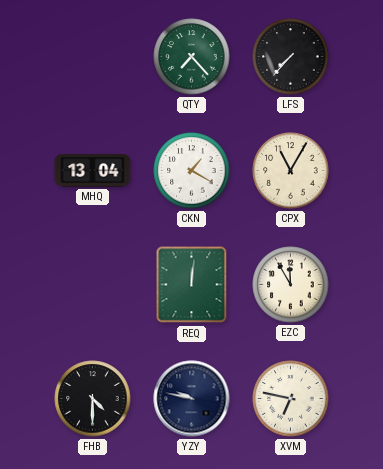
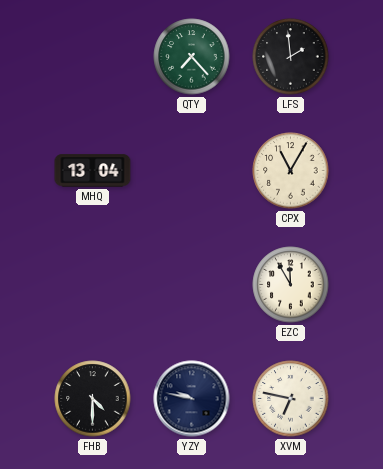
LFS: 7:37 -> 1:59 (291, 57)
CKN: 1:20 -> none (192, 171)
REQ: 12:01 -> none (192, 285)
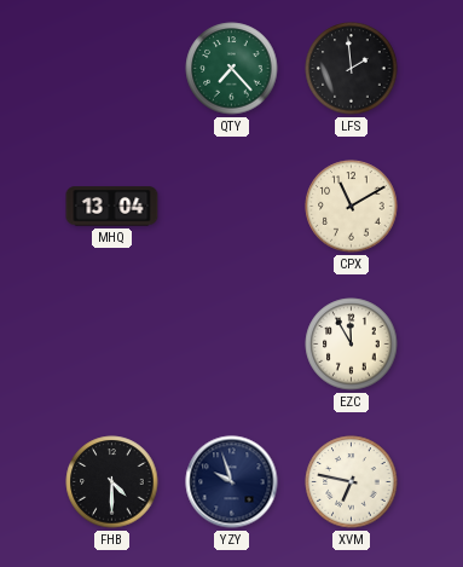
CPX: 11:05 -> 11:10 (352, 207)
YZY: 9:47 -> 9:57 (232, 482)
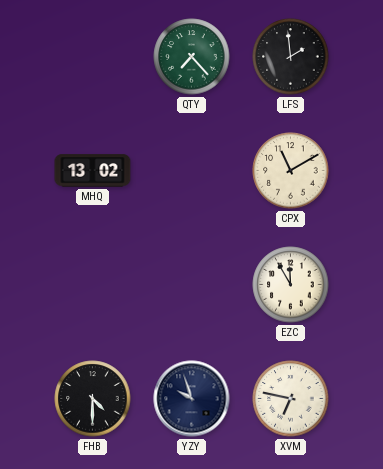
MHQ: 13:04 -> 13:02 (93, 171)
